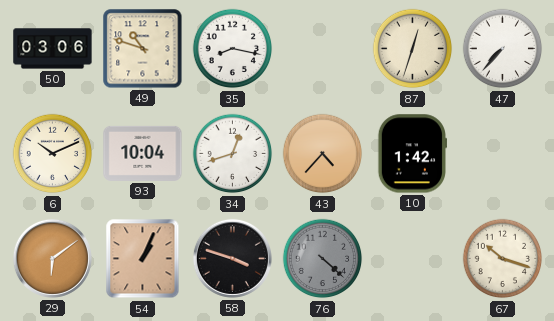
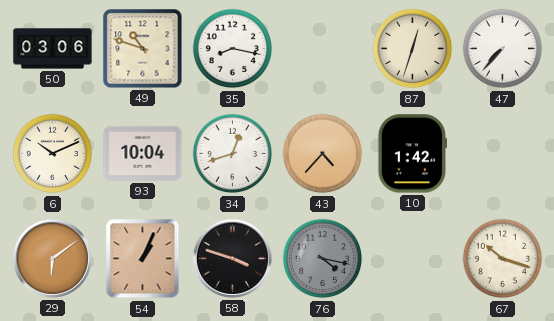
76: 4:22 -> 4:17 (323, 259)
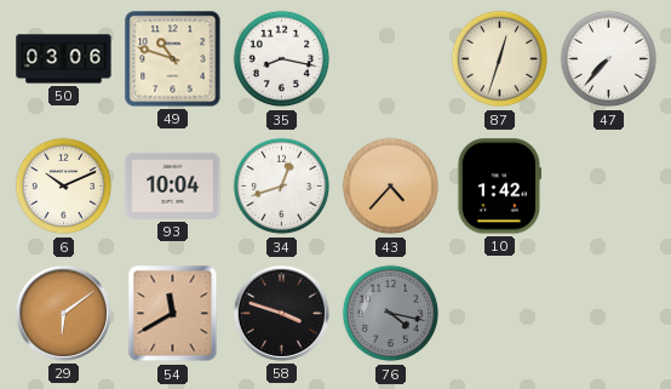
54: 1:04 -> 11:40 (173, 314)
67: 10:18 -> none (503, 259)
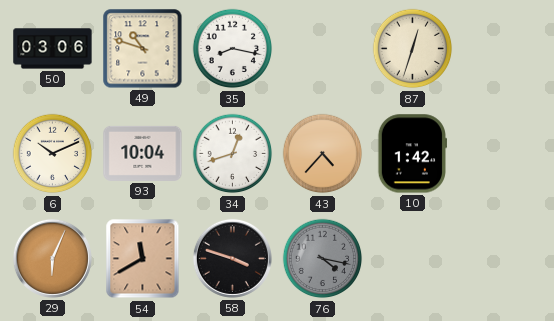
47: 7:37 -> none (609, 59)
29: 6:09 -> 6:04 (52, 258)
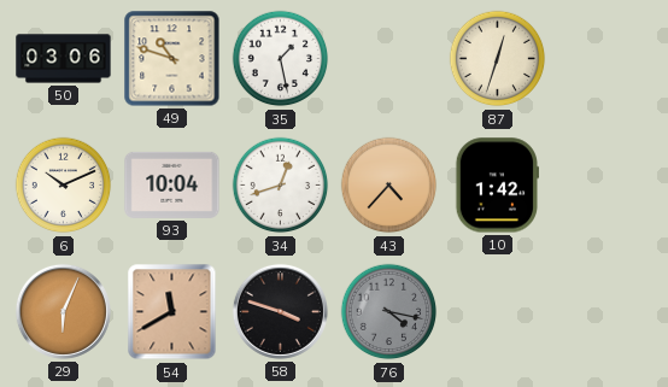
35: 8:17 -> 1:28 (281, 59)
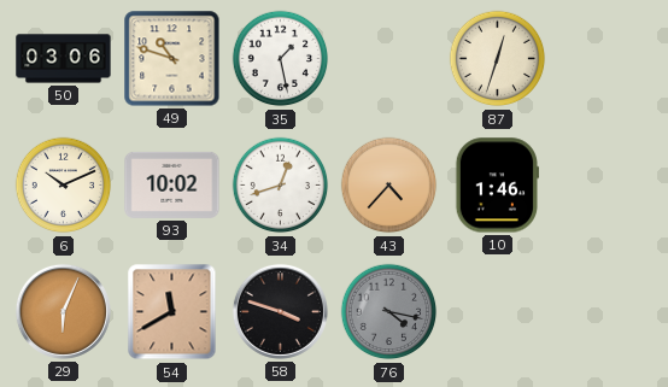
93: 10:04 -> 10:02 (172, 184)
10: 1:42 -> 1:46 (497, 186)
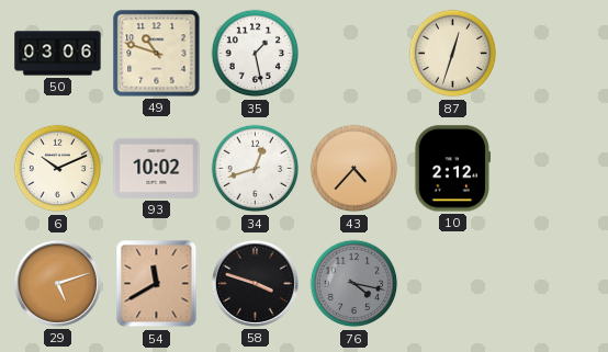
10: 1:46 -> 2:12 (452, 169)
29: 6:04 -> 5:12 (57, 283)
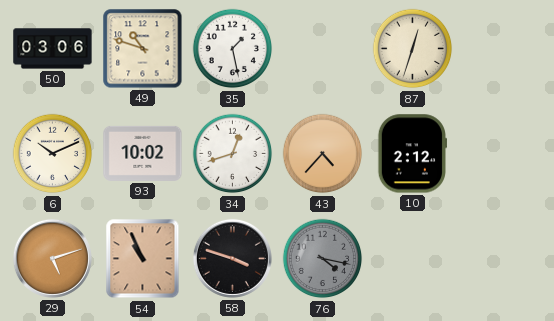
54: 11:40 -> 10:56 (143, 259)
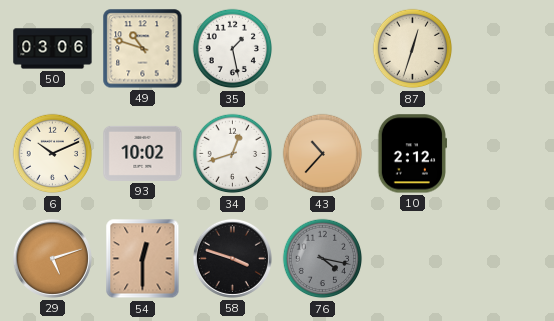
43: 4:37 -> 10:37 (323, 154)
54: 10:56 -> 12:30 (143, 259)
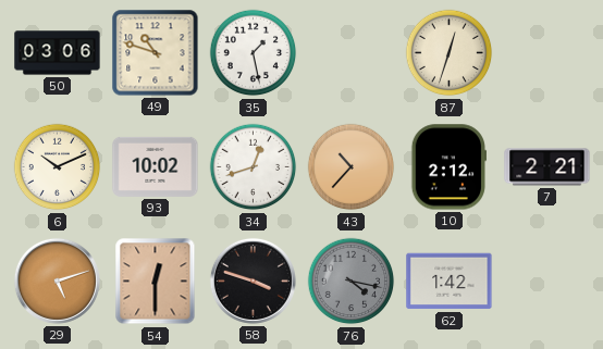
7: none -> 2:21 (547, 167)
62: none -> 1:42 (450, 282)
